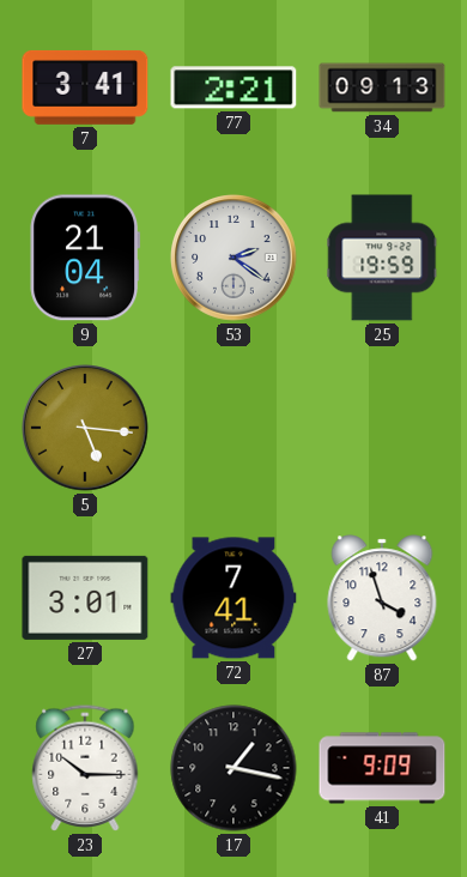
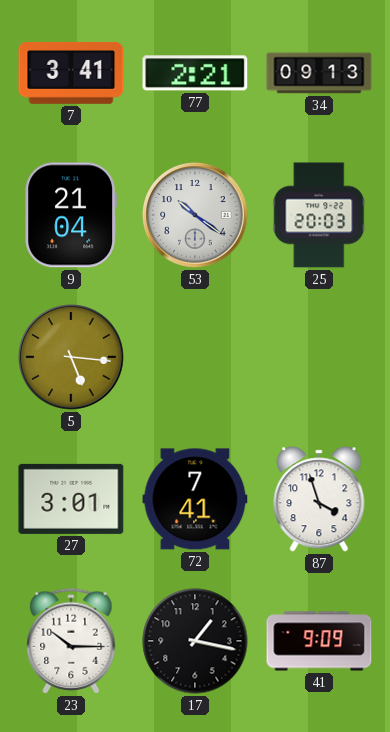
53: 2:21 -> 10:21 (195, 215)
25: 19:59 -> 20:03 (319, 215)
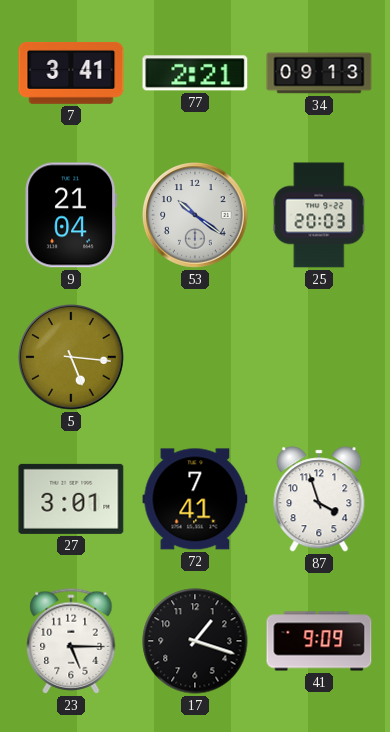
23: 10:15 -> 5:15 (71, 641)
17: 1:17 -> 1:18 (195, 641)
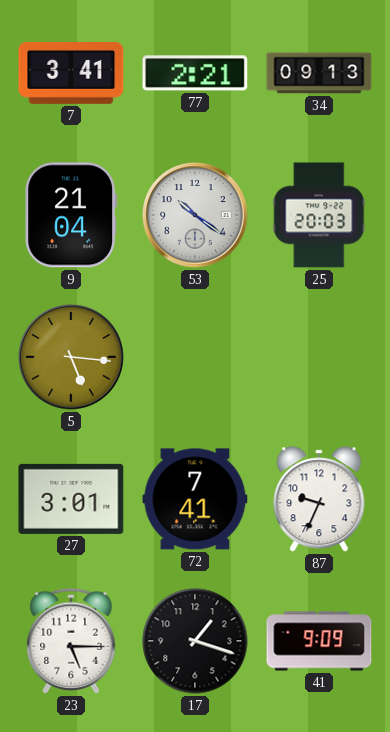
87: 3:57 -> 9:34 (319, 499)
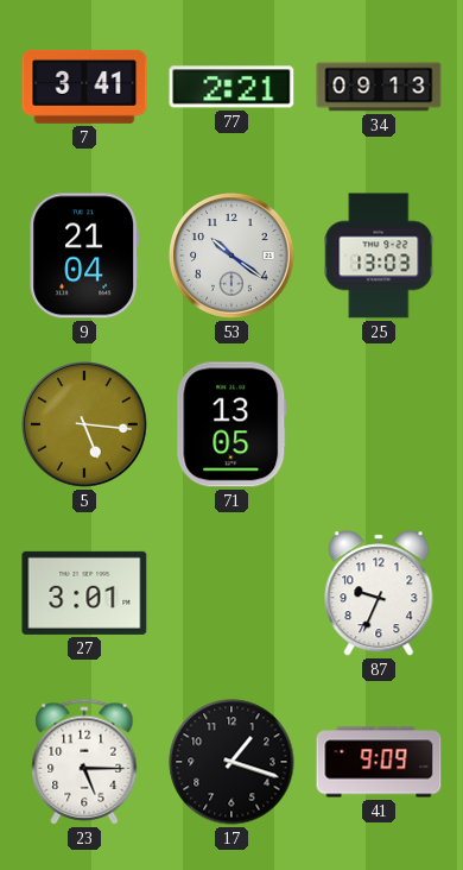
25: 20:03 -> 13:03 (379, 256)
71: none -> 13:05 (231, 424)
72: 7:41 -> none (195, 499)
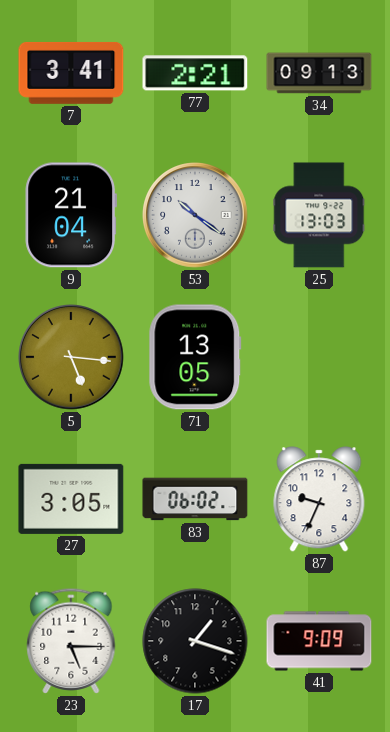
27: 3:01 -> 3:05 (71, 499)
83: none -> 06:02 (195, 499)
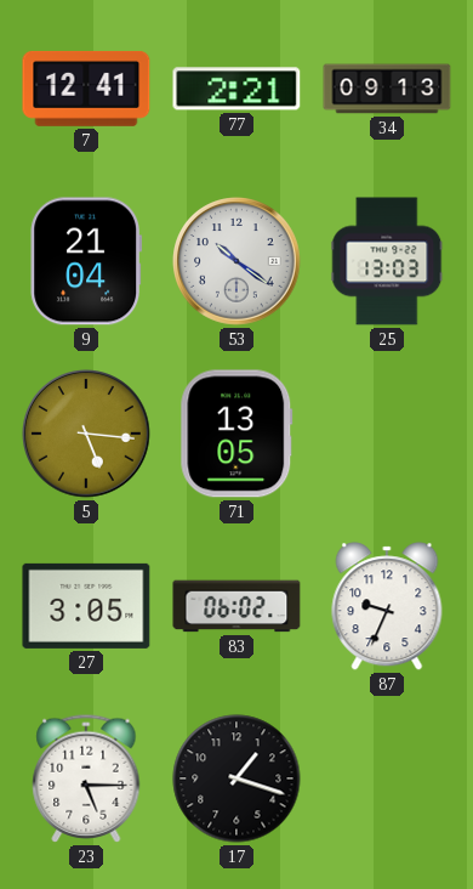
7: 3:41 -> 12:41 (86, 89)
41: 9:09 -> none (319, 641)
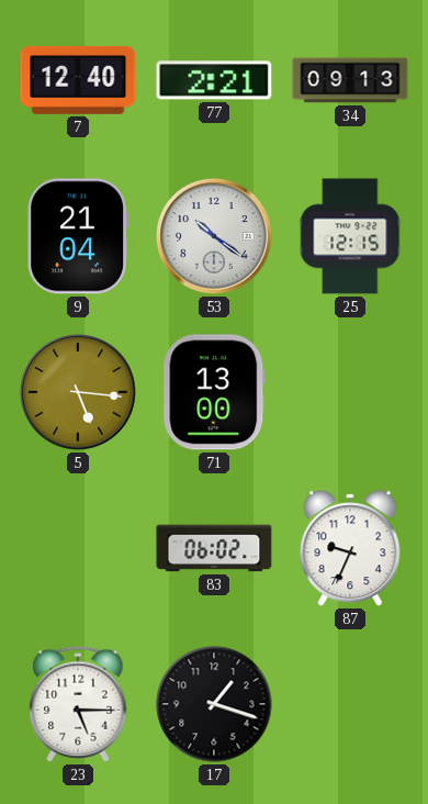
7: 12:41 -> 12:40 (78, 80)
25: 13:03 -> 12:15 (350, 236)
71: 13:05 -> 13:00 (214, 392)
27: 3:05 -> none (86, 606)
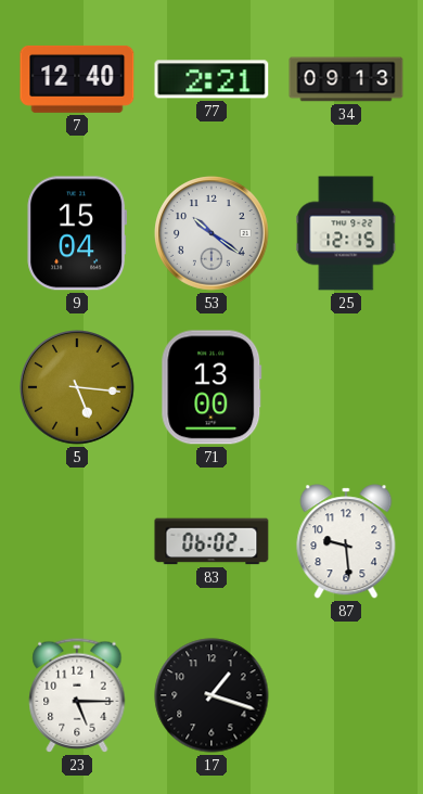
9: 21:04 -> 15:04 (77, 233)
87: 9:34 -> 9:29 (346, 541)
